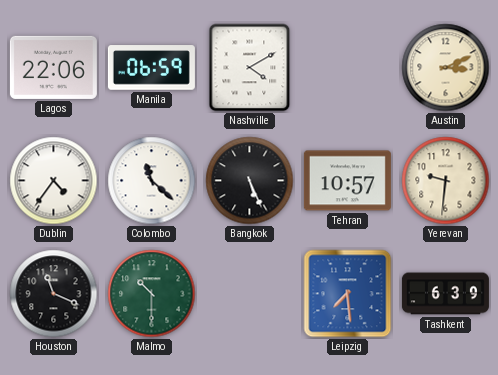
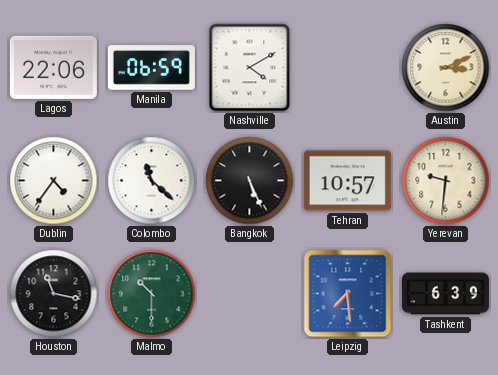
Houston: 11:19 -> 11:17 (54, 294)
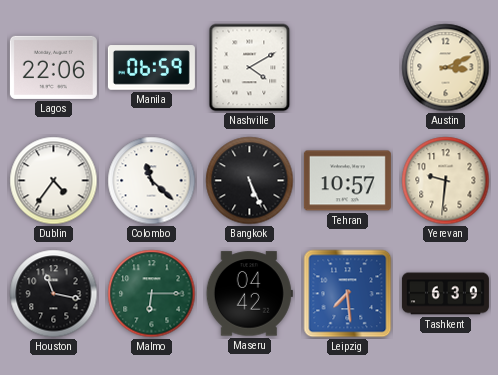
Malmo: 10:30 -> 6:15 (152, 294)
Maseru: none -> 04:42 (249, 294)
